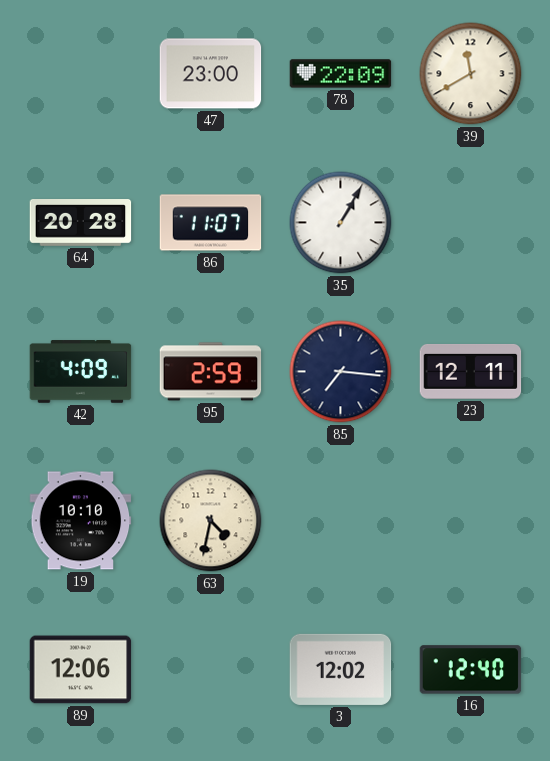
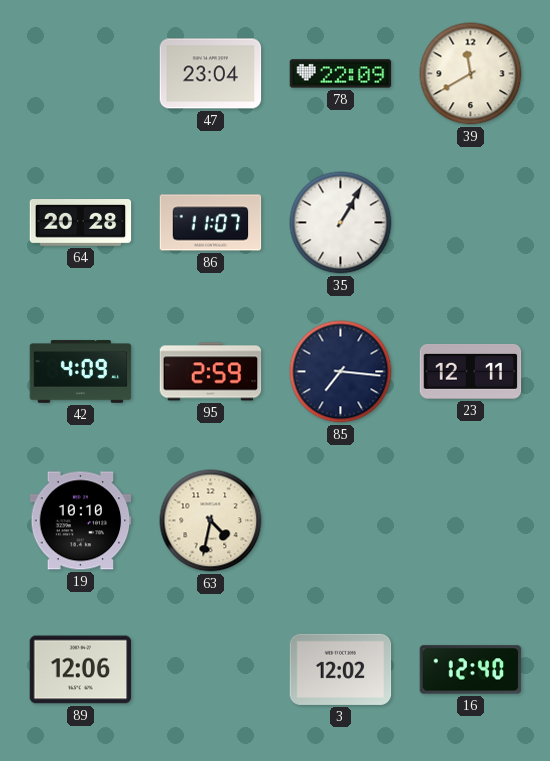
47: 23:00 -> 23:04 (211, 74)
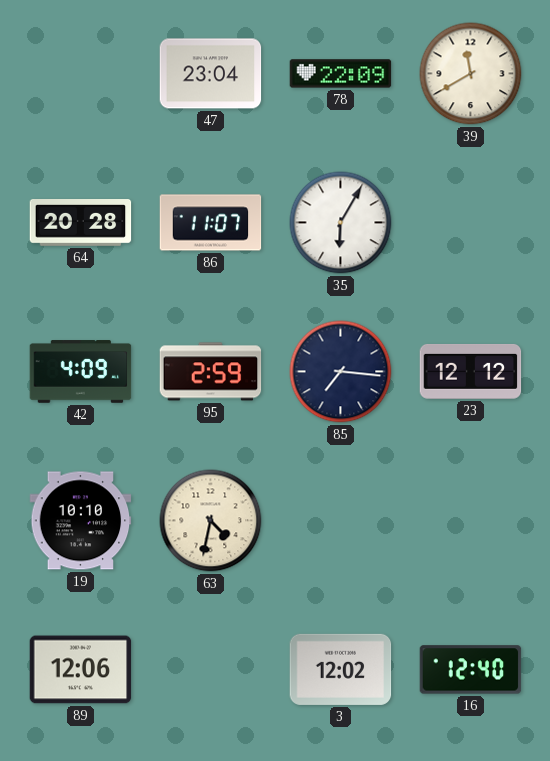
35: 1:05 -> 6:05 (341, 223)
23: 12:11 -> 12:12 (471, 371)
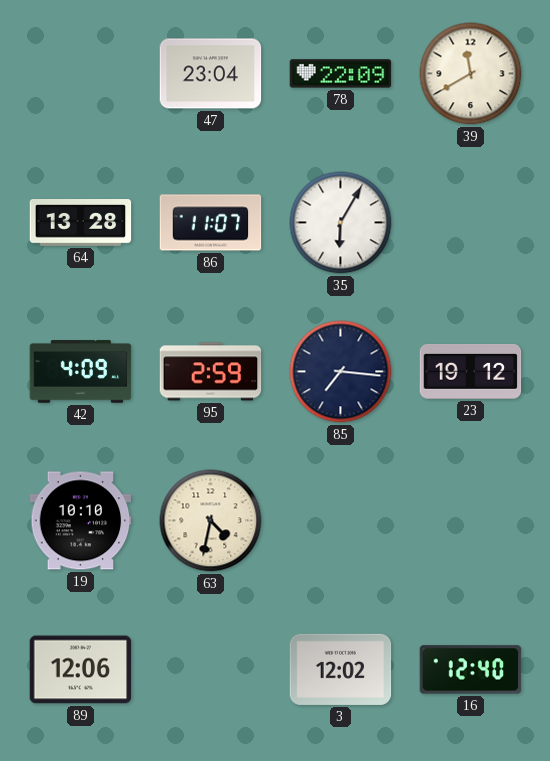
64: 20:28 -> 13:28 (81, 223)
23: 12:12 -> 19:12 (471, 371)
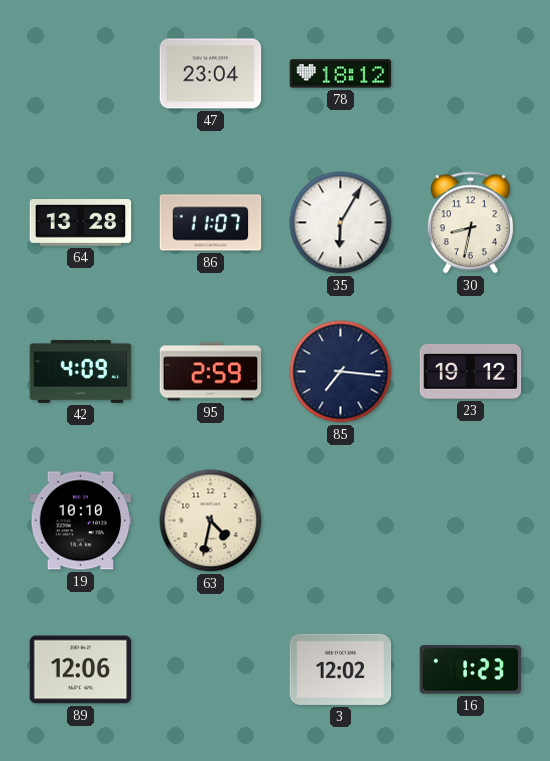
78: 22:09 -> 18:12 (341, 74)
39: 11:40 -> none (471, 74)
30: none -> 8:32 (470, 223)
16: 12:40 -> 1:23 (471, 670)
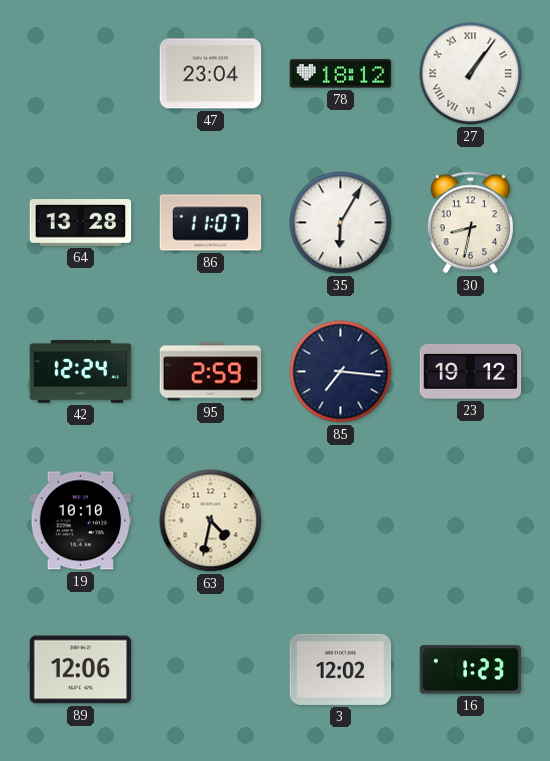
27: none -> 1:06 (471, 74)
42: 4:09 -> 12:24 (81, 372)
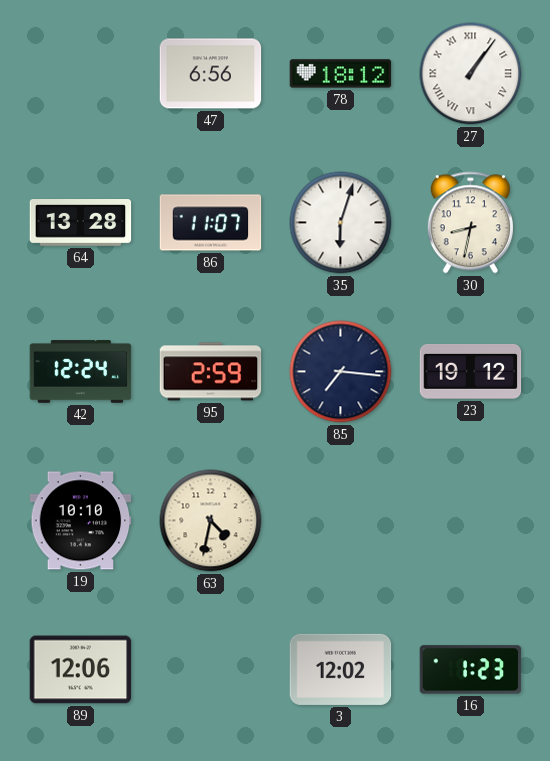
47: 23:04 -> 6:56 (211, 74)
35: 6:05 -> 6:03 (341, 223)
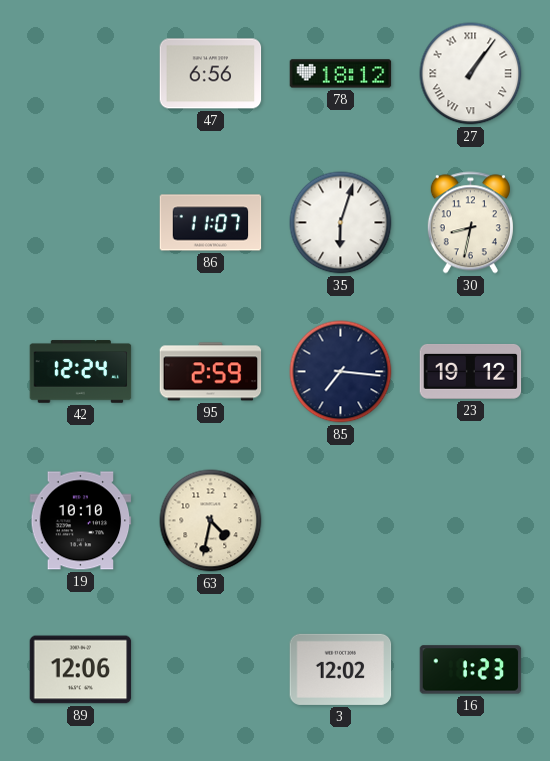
64: 13:28 -> none (81, 223)
